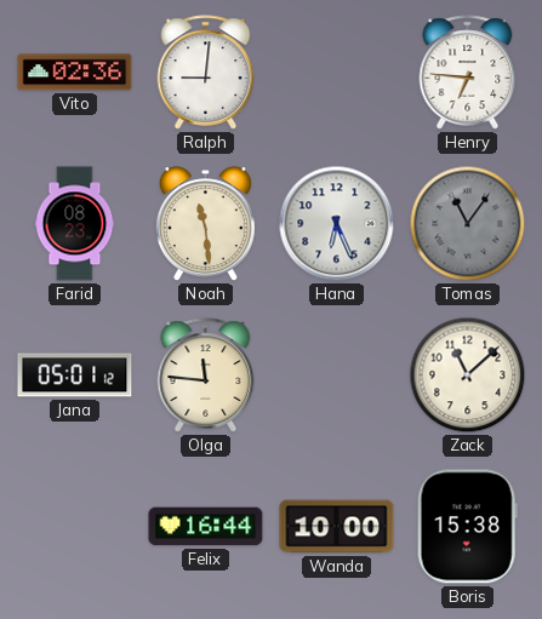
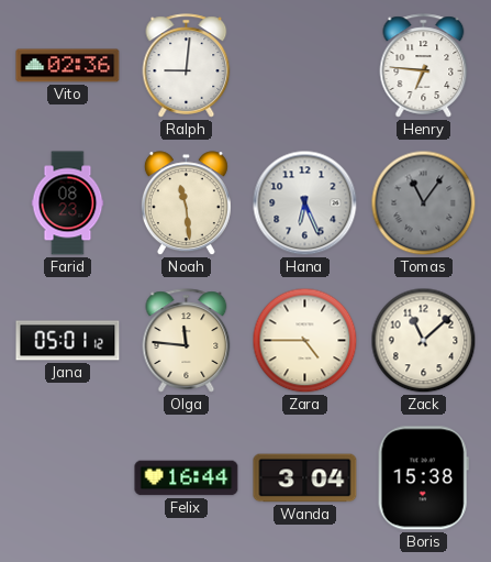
Zara: none -> 4:45 (305, 341)
Wanda: 10:00 -> 3:04 (305, 478)
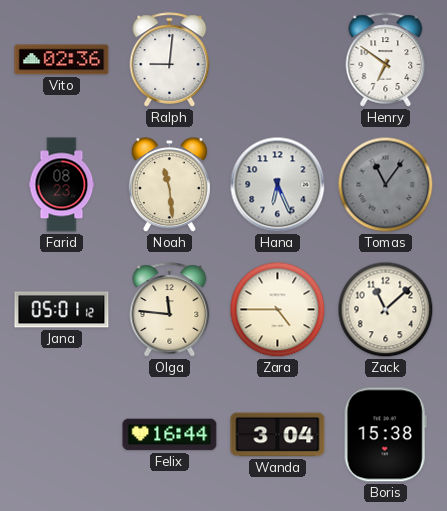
Henry: 6:46 -> 6:51 (386, 60)
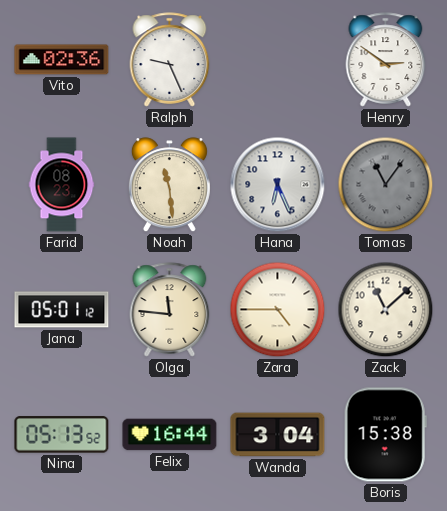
Ralph: 9:01 -> 9:26 (170, 60)
Henry: 6:51 -> 2:51 (386, 60)
Nina: none -> 05:13 (62, 435)
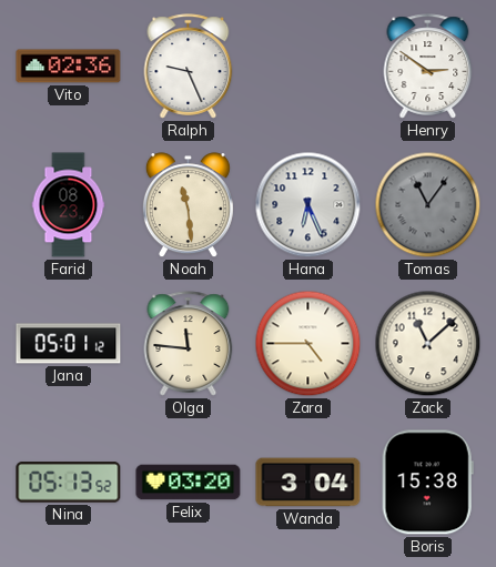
Felix: 16:44 -> 03:20 (189, 483)
